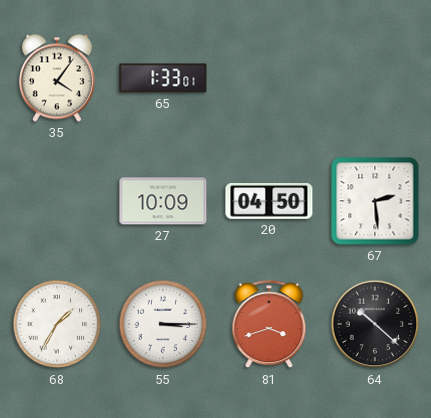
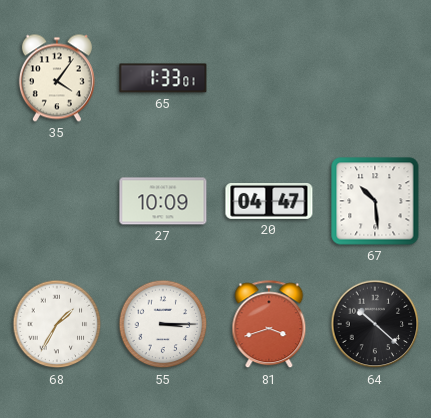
20: 04:50 -> 04:47 (269, 202)
67: 2:29 -> 10:29 (375, 201)
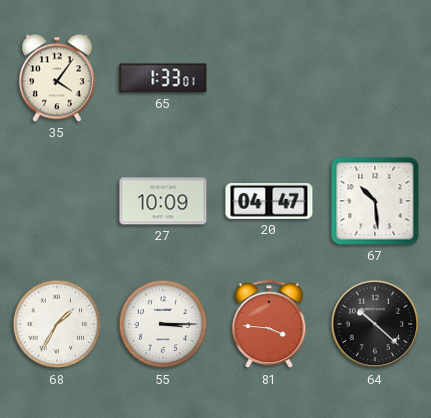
81: 3:42 -> 3:46 (269, 325)
